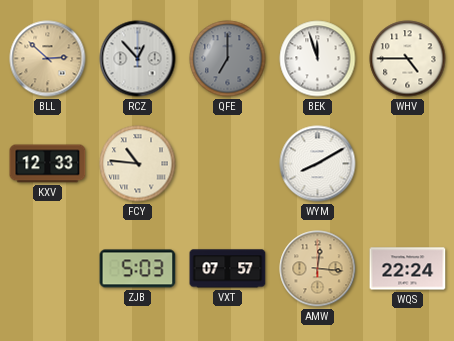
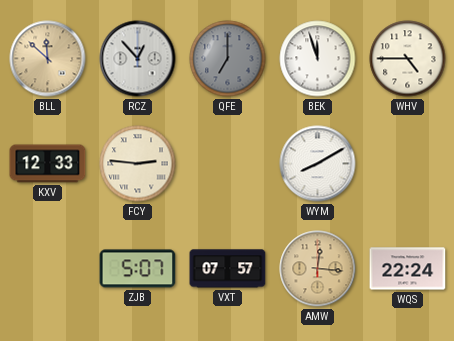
BLL: 2:52 -> 11:52 (48, 59)
FCY: 10:46 -> 2:46 (138, 164)
ZJB: 5:03 -> 5:07 (138, 269)
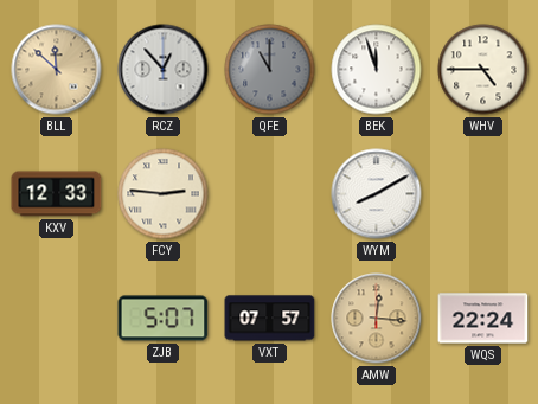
QFE: 7:00 -> 11:00 (270, 70)
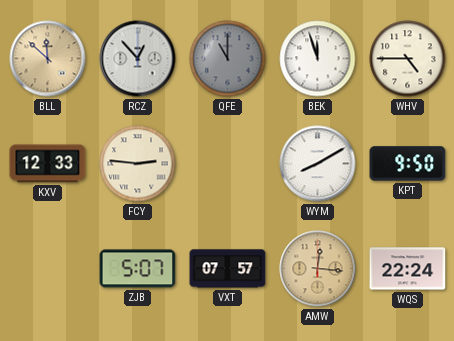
KPT: none -> 9:50 (408, 164)
